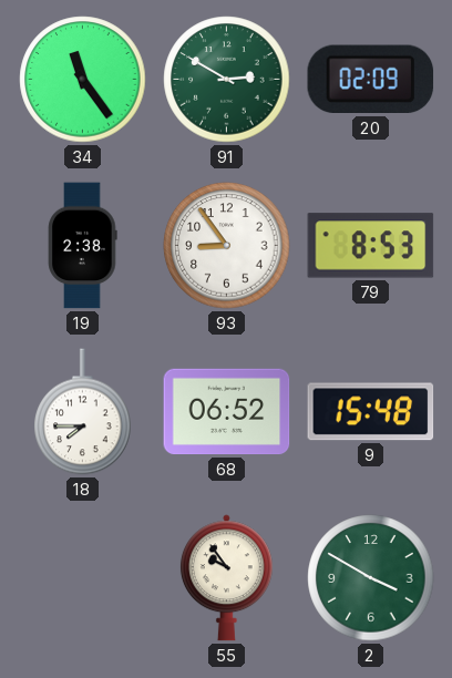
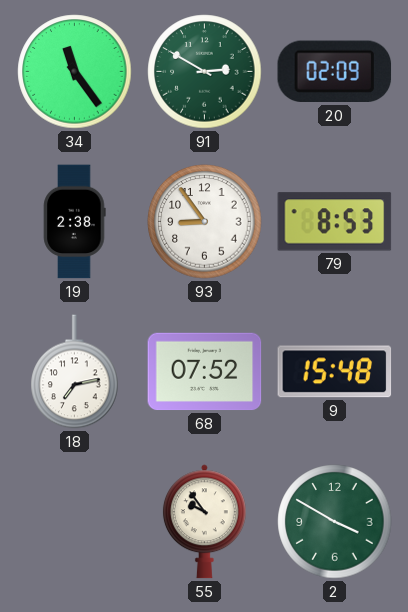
18: 7:45 -> 7:13 (75, 372)
68: 06:52 -> 07:52 (205, 372)
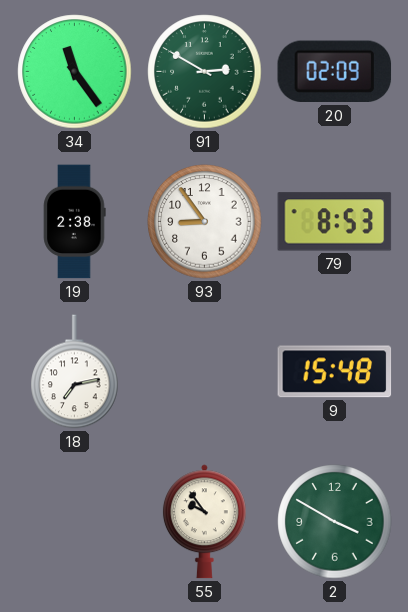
68: 07:52 -> none (205, 372)
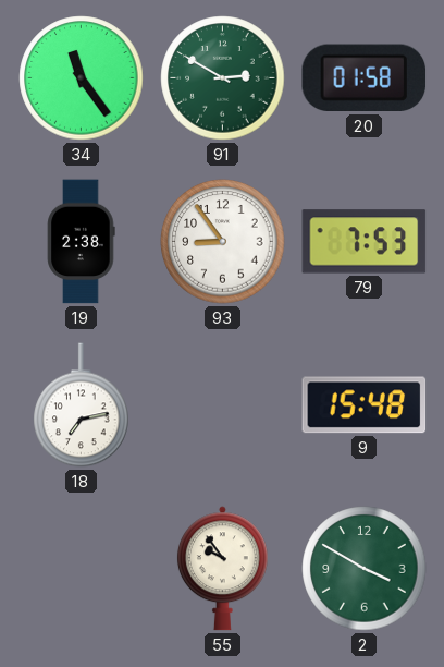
20: 02:09 -> 01:58 (365, 78)
79: 8:53 -> 7:53 (365, 242)
